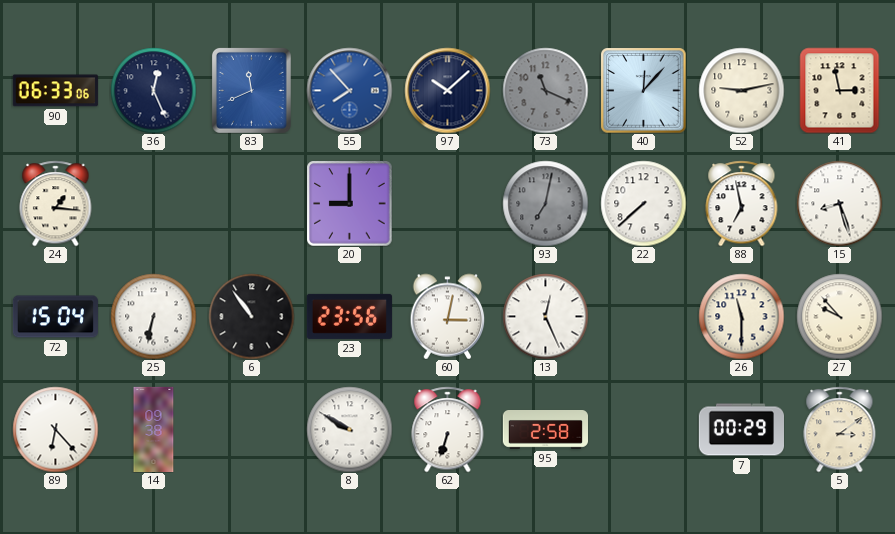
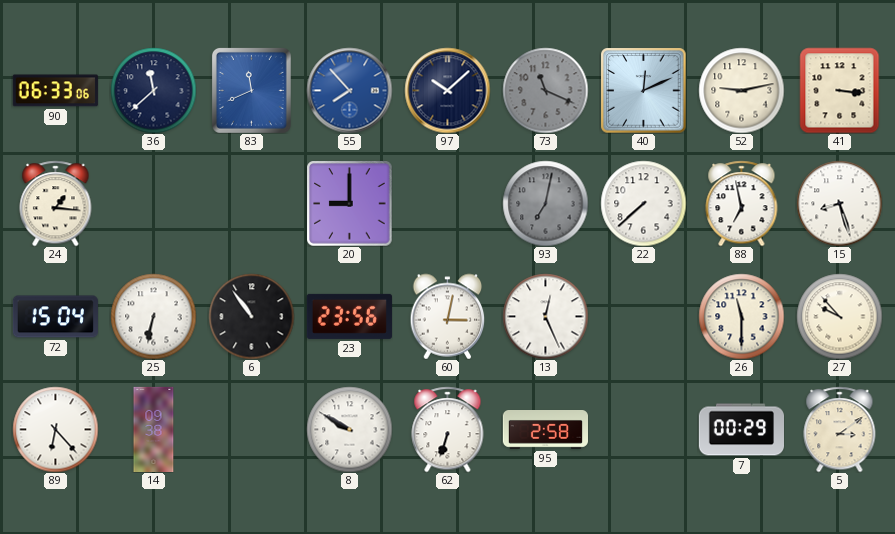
36: 12:26 -> 11:38 (153, 90)
40: 12:07 -> 12:11 (643, 90)
41: 2:58 -> 3:16 (840, 90)
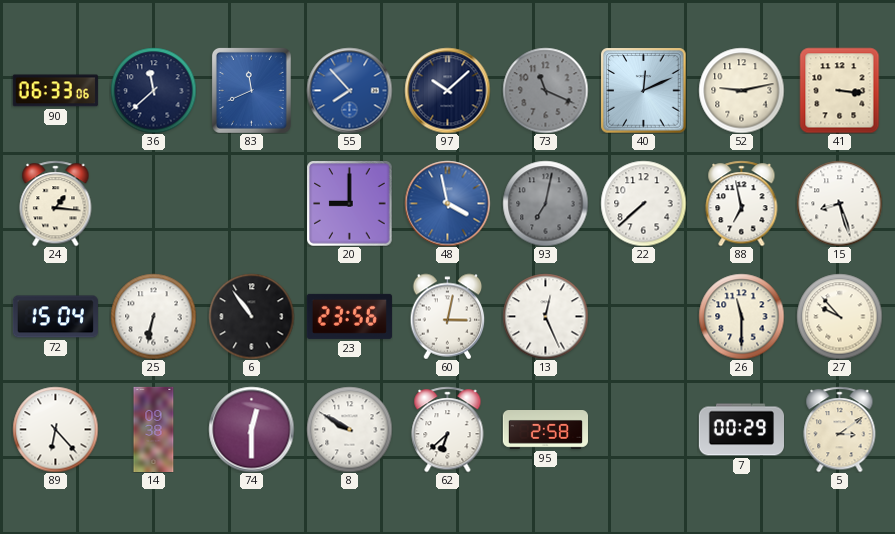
48: none -> 3:58 (447, 203)
74: none -> 12:30 (251, 429)
62: 6:33 -> 6:38 (448, 429)
